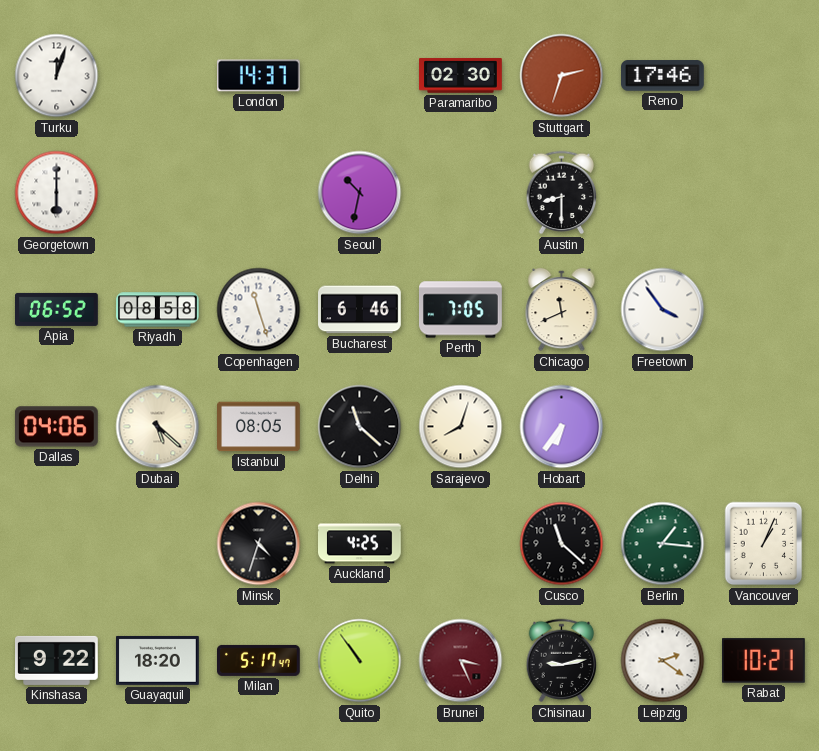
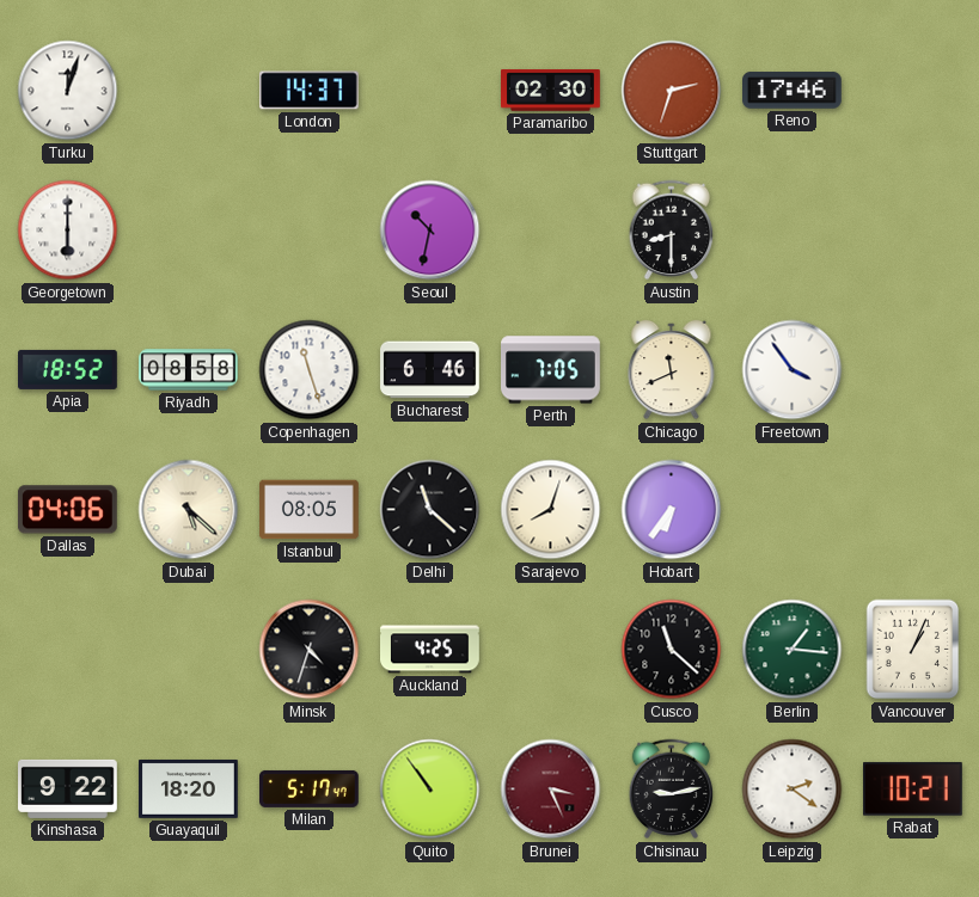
Apia: 06:52 -> 18:52 (68, 369)
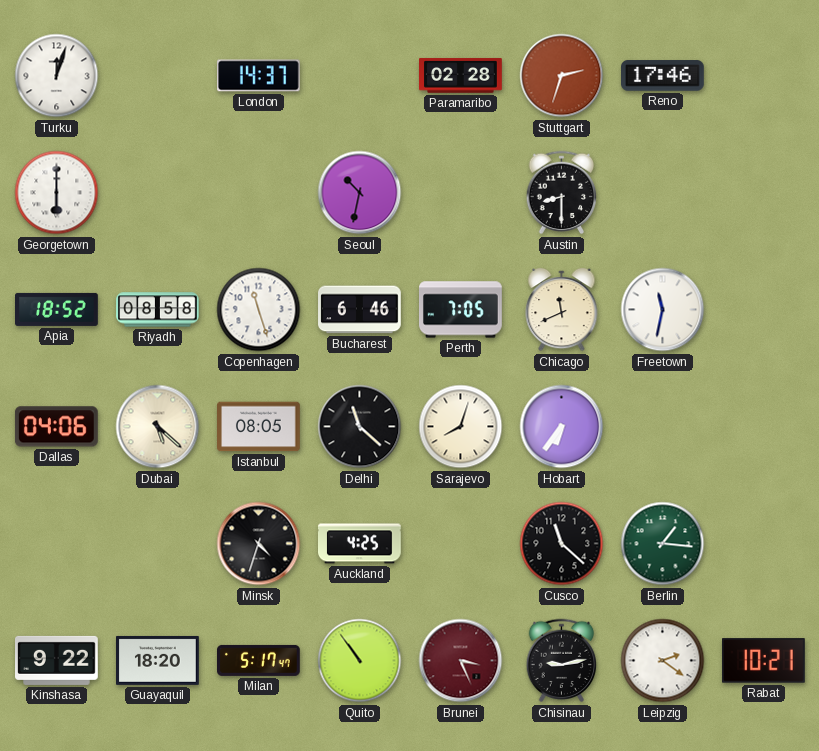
Paramaribo: 02:30 -> 02:28 (461, 76)
Freetown: 3:54 -> 11:32 (663, 310)
Vancouver: 1:04 -> none (913, 650)
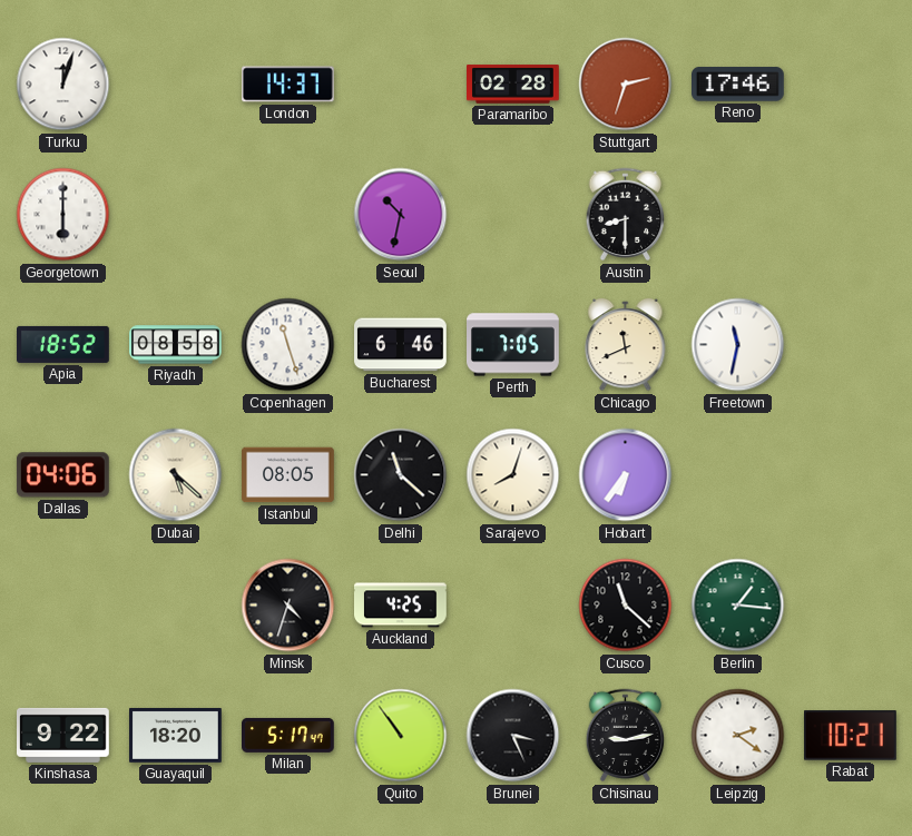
Brunei dial: burgundy -> black (513, 736)
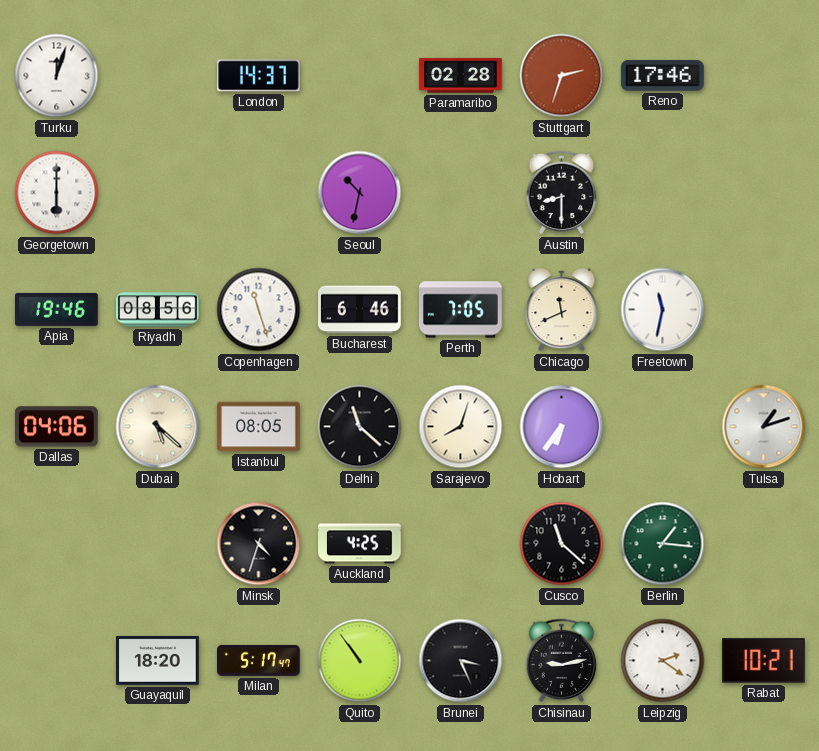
Apia: 18:52 -> 19:46 (57, 309)
Riyadh: 08:58 -> 08:56 (158, 310)
Tulsa: none -> 1:12 (764, 427)
Kinshasa: 9:22 -> none (63, 735)
